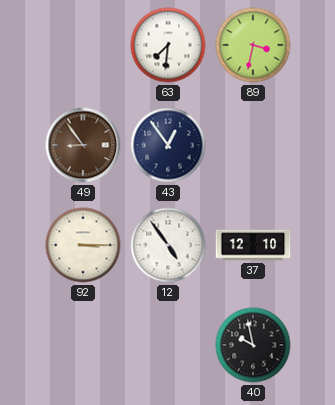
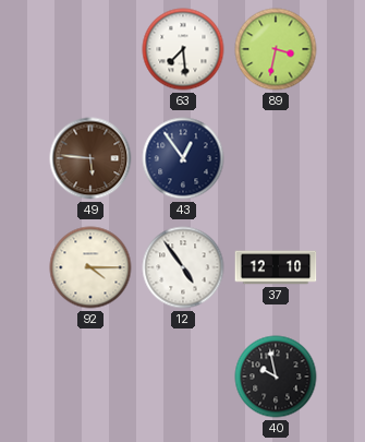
63: 7:31 -> 7:29 (183, 49)
49: 8:54 -> 5:46 (90, 158)
92: 3:15 -> 4:15 (90, 267)
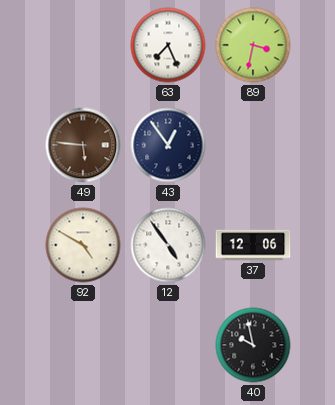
63: 7:29 -> 7:26 (168, 45)
92: 4:15 -> 4:50 (83, 245)
37: 12:10 -> 12:06 (253, 245)
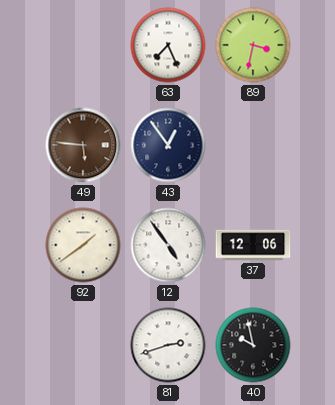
92: 4:50 -> 1:39 (83, 245)
81: none -> 2:42 (168, 345)
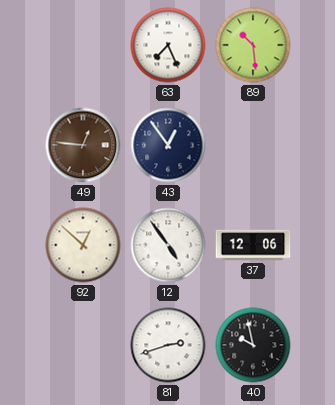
89: 3:32 -> 10:29 (253, 45)
49: 5:46 -> 12:46 (83, 145)
92: 1:39 -> 12:52 (83, 245)
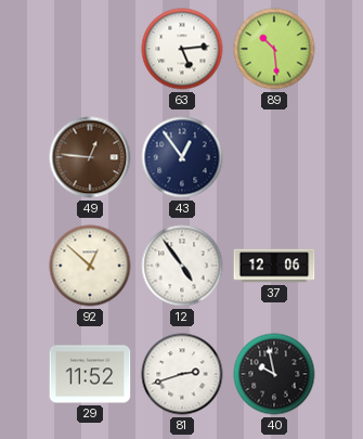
63: 7:26 -> 5:14 (182, 49)
29: none -> 11:52 (90, 374)
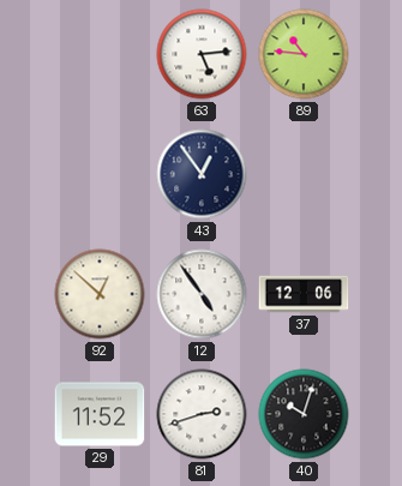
89: 10:29 -> 10:46 (304, 54)
49: 12:46 -> none (90, 157)
40: 9:58 -> 10:03 (304, 414)
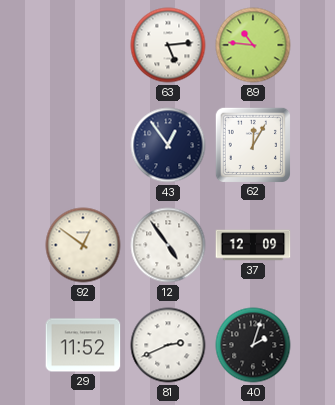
62: none -> 12:05 (252, 144)
92: 12:52 -> 12:51 (83, 245)
37: 12:06 -> 12:09 (253, 245)
81: 2:42 -> 2:41 (168, 345)
40: 10:03 -> 2:03 (253, 345)
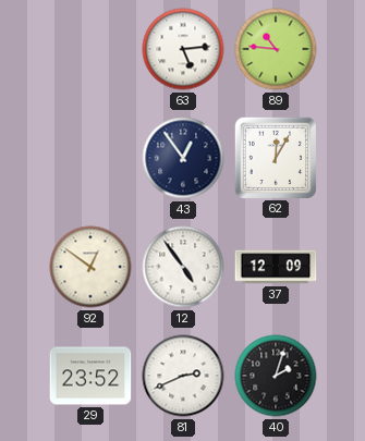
29: 11:52 -> 23:52 (90, 376)
